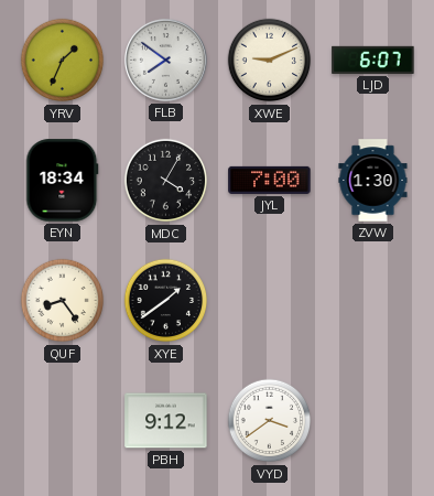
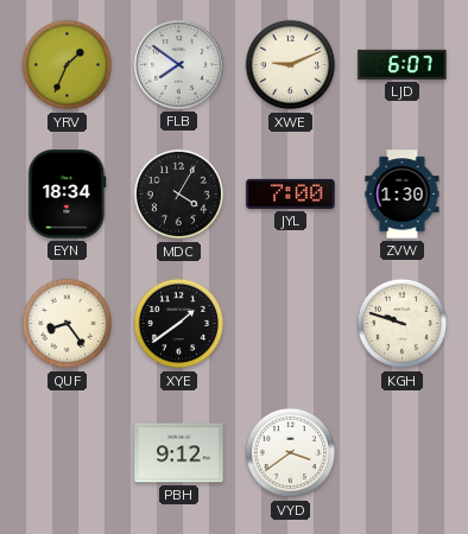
KGH: none -> 9:48 (403, 324)
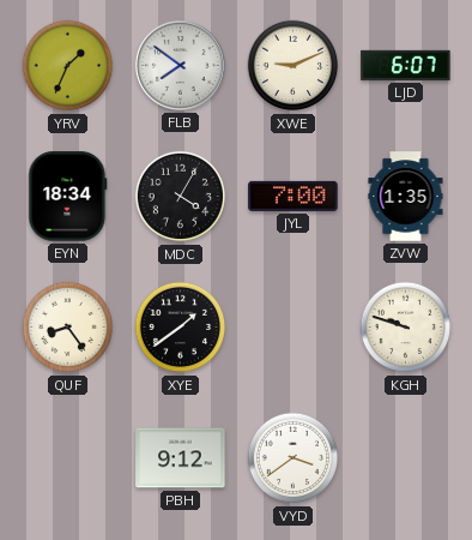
ZVW: 1:30 -> 1:35 (406, 197)
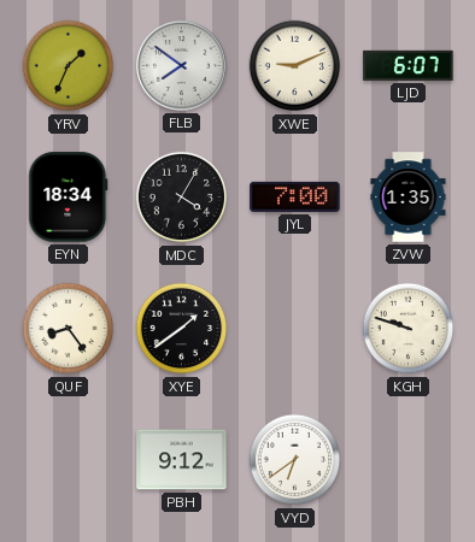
VYD: 3:39 -> 6:39 (295, 460)
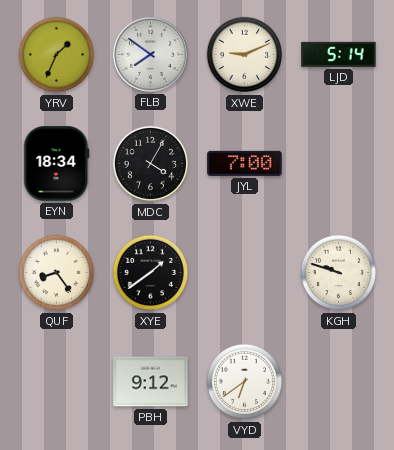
LJD: 6:07 -> 5:14 (339, 54)
ZVW: 1:35 -> none (409, 198)
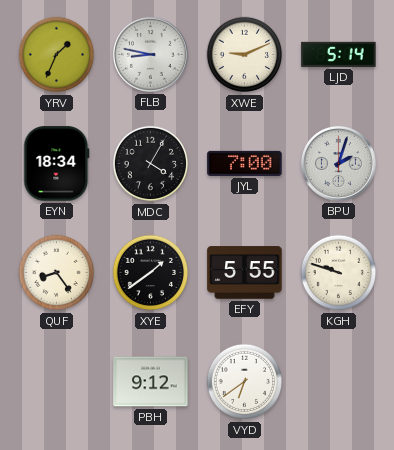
FLB: 7:51 -> 8:47 (150, 54)
BPU: none -> 2:03 (338, 163)
EFY: none -> 5:55 (245, 273)
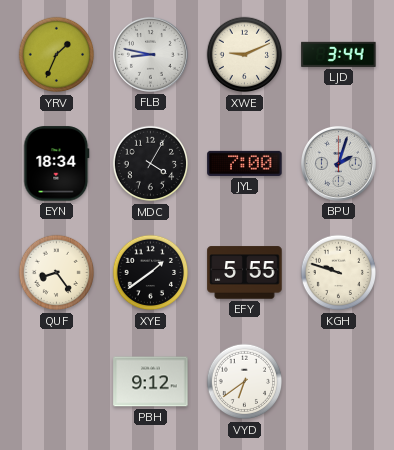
LJD: 5:14 -> 3:44 (339, 54)
